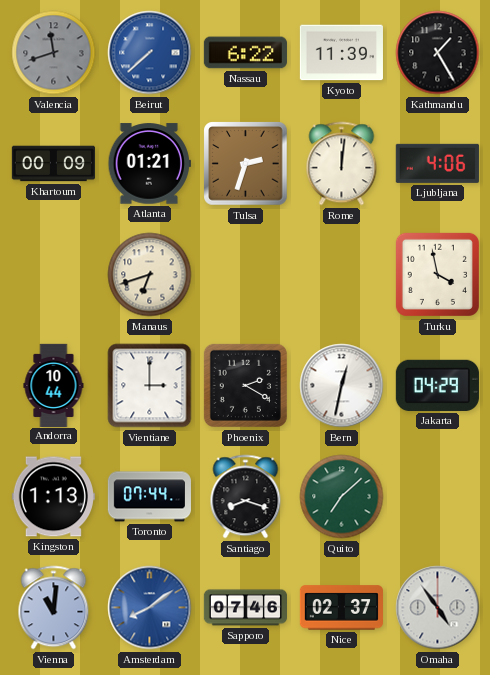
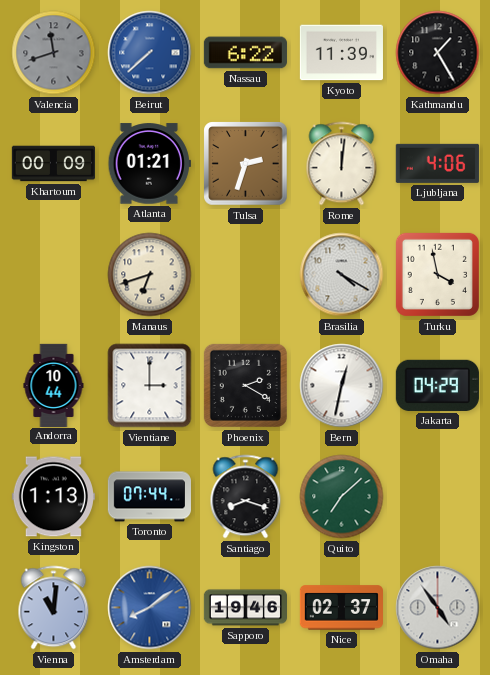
Brasilia: none -> 4:20 (342, 275)
Sapporo: 07:46 -> 19:46 (245, 608)
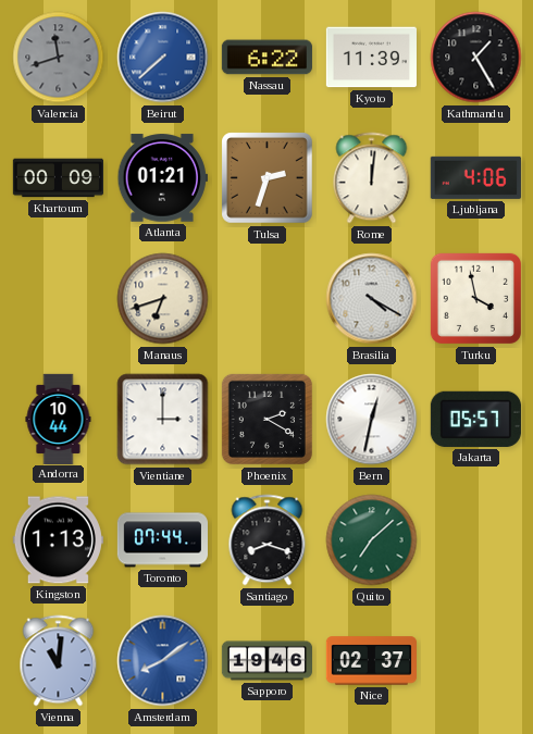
Jakarta: 04:29 -> 05:57 (475, 419)
Omaha: 4:54 -> none (438, 608)
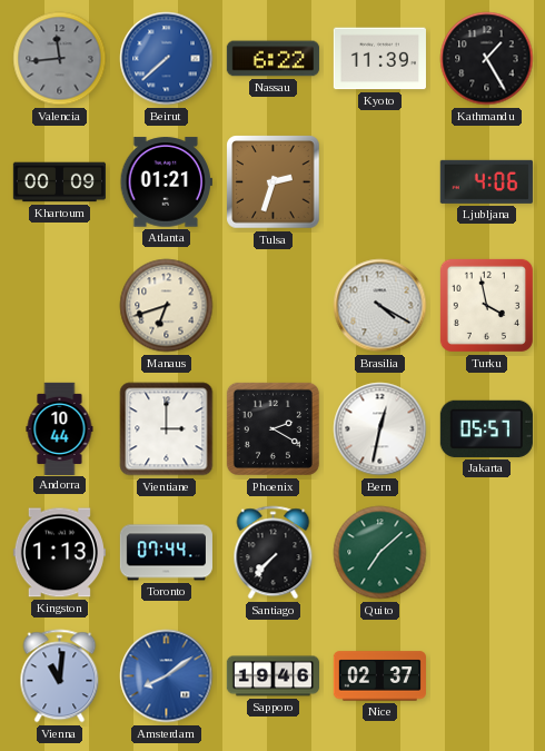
Valencia: 11:42 -> 11:44 (60, 59)
Rome: 12:01 -> none (372, 178)
Santiago: 8:18 -> 7:37 (274, 553)
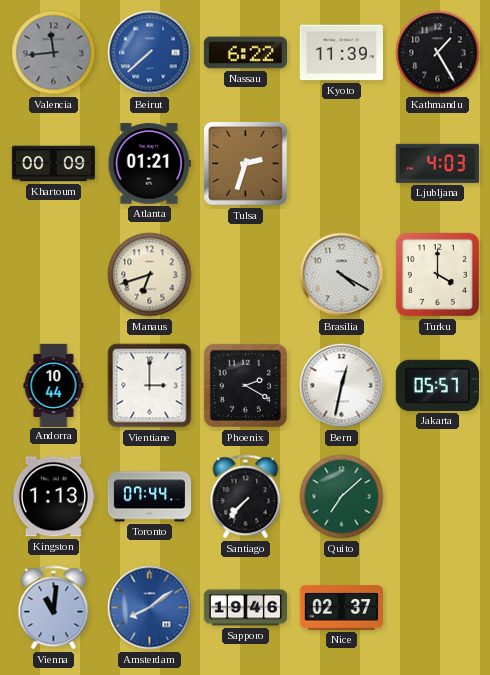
Ljubljana: 4:06 -> 4:03 (437, 163)
Turku: 3:58 -> 4:00 (437, 274)
